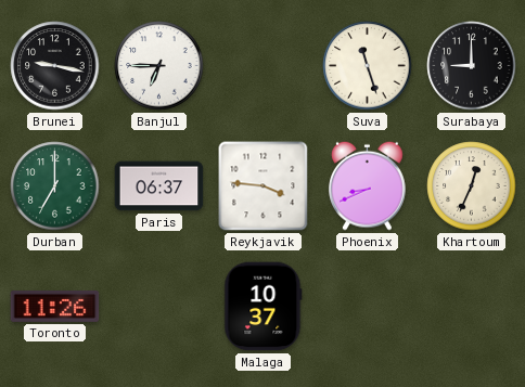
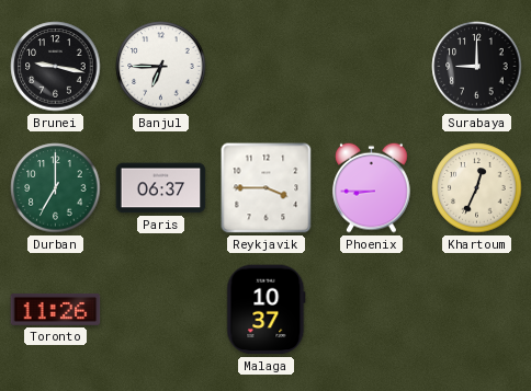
Suva: 11:27 -> none (368, 66)
Reykjavik: 3:46 -> 3:45 (267, 188)
Phoenix: 8:41 -> 8:45 (372, 187)
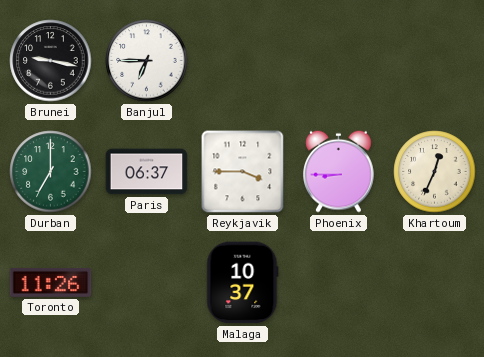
Surabaya: 9:00 -> none (477, 67)
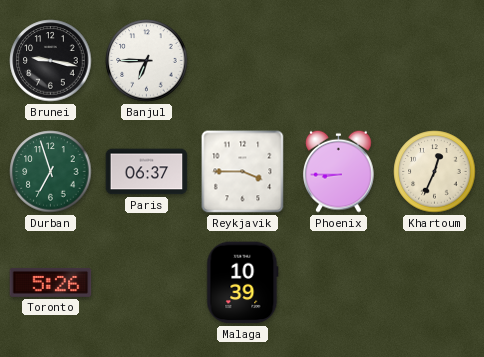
Durban: 7:00 -> 6:57 (51, 172)
Toronto: 11:26 -> 5:26 (51, 282)
Malaga: 10:37 -> 10:39 (243, 283)
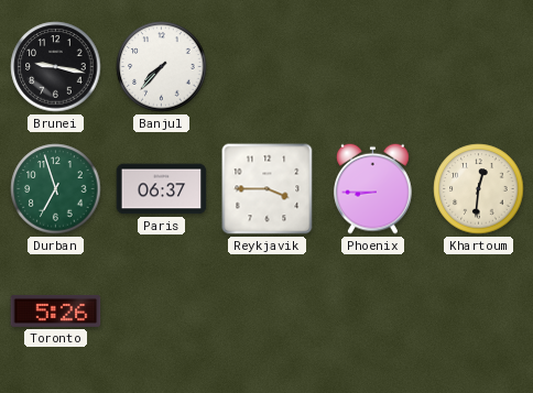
Banjul: 6:45 -> 7:37 (162, 67)
Khartoum: 12:34 -> 12:31 (479, 189)
Malaga: 10:39 -> none (243, 283)
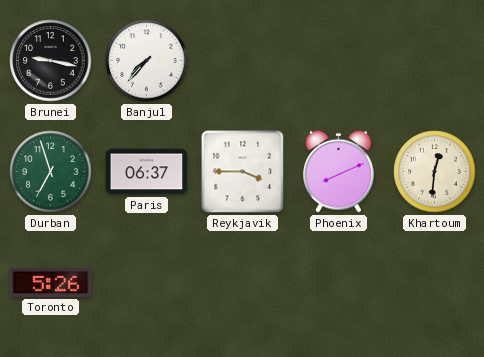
Phoenix: 8:45 -> 8:11 (339, 171)
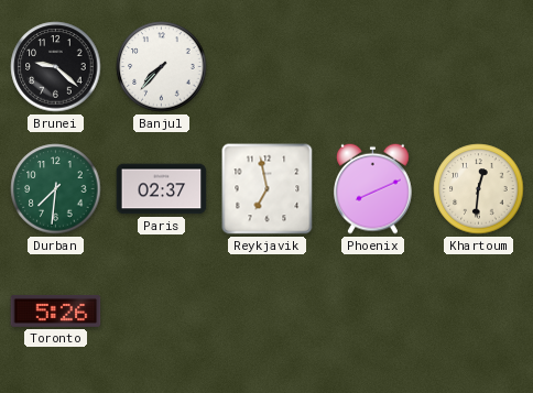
Brunei: 9:17 -> 9:22 (56, 67)
Durban: 6:57 -> 7:31 (56, 189)
Paris: 06:37 -> 02:37 (162, 189)
Reykjavik: 3:45 -> 6:58 (268, 189)
